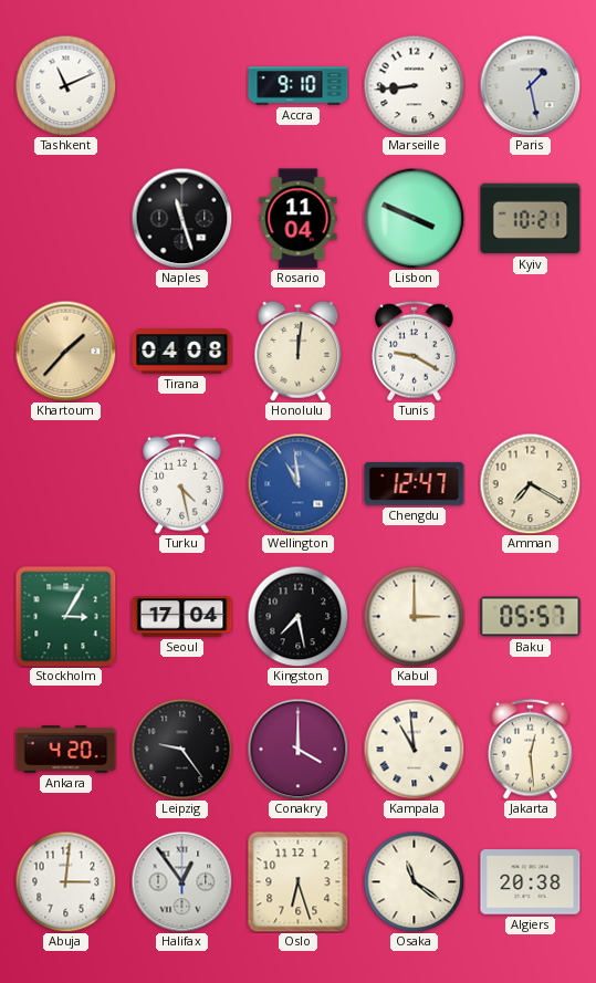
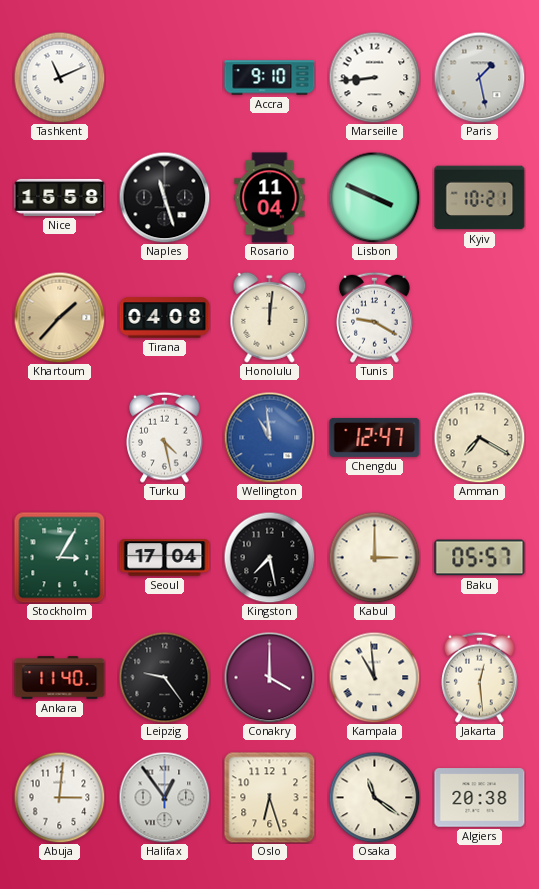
Nice: none -> 15:58 (60, 197)
Ankara: 4:20 -> 11:40 (60, 678)
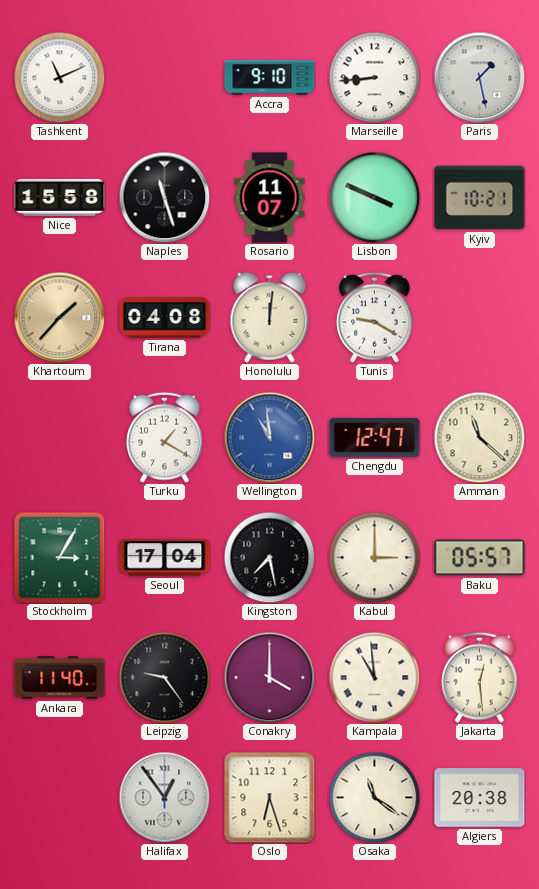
Rosario: 11:04 -> 11:07 (270, 198)
Turku: 4:28 -> 1:20 (165, 437)
Amman: 7:20 -> 11:22 (479, 437)
Abuja: 3:01 -> none (59, 797)
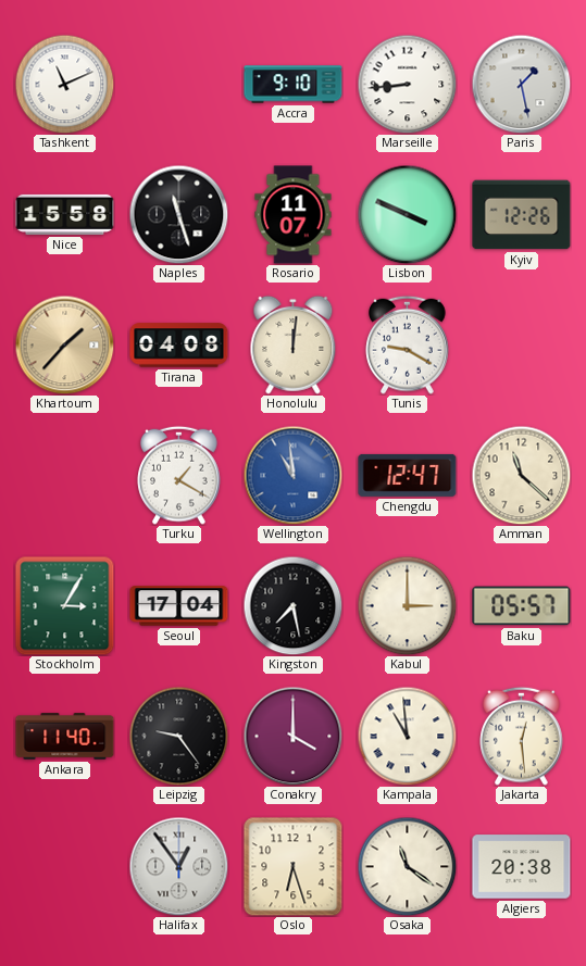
Kyiv: 10:21 -> 12:26 (522, 215)
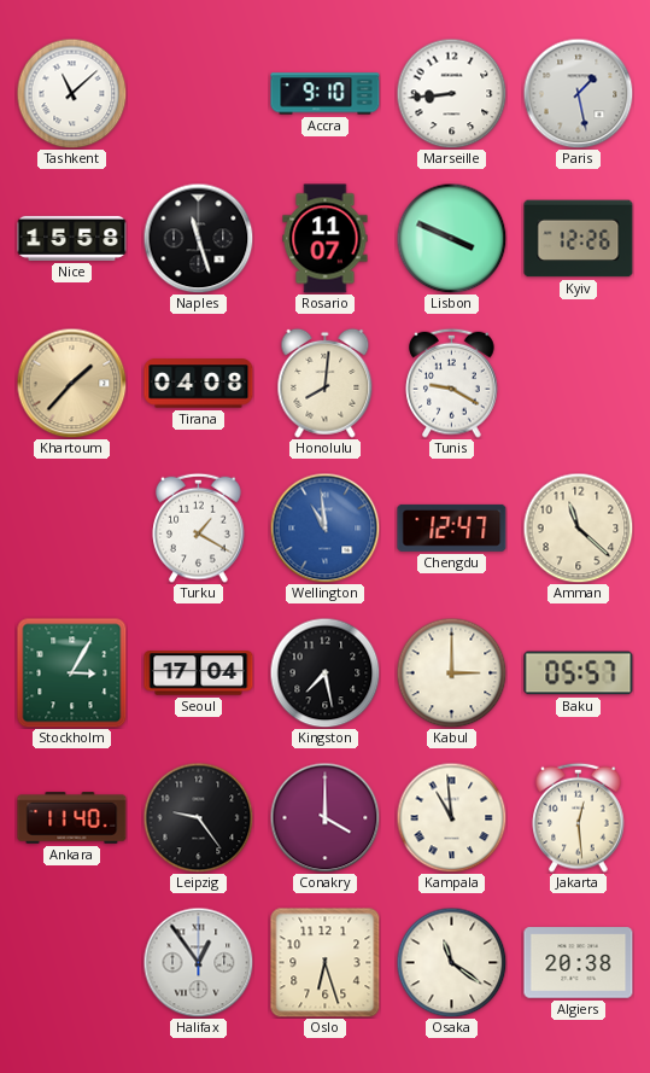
Tashkent: 11:11 -> 11:08 (71, 93)
Honolulu: 12:01 -> 8:01 (326, 383)
